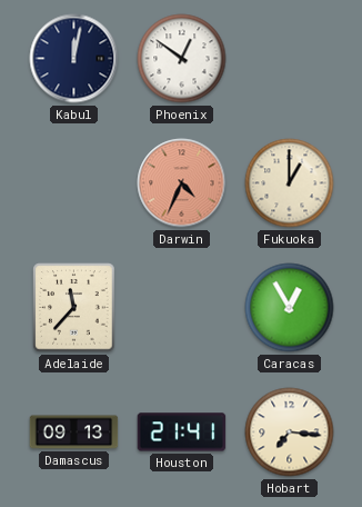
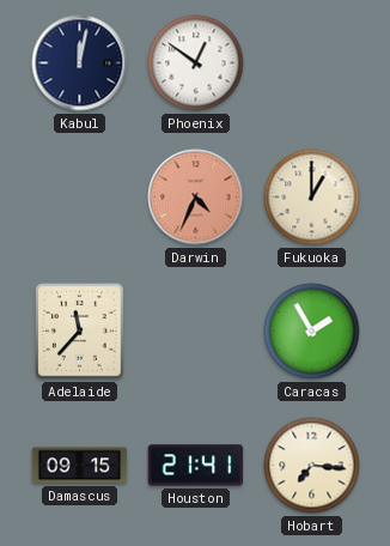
Caracas: 12:55 -> 1:55 (312, 332)
Damascus: 09:13 -> 09:15 (80, 466)
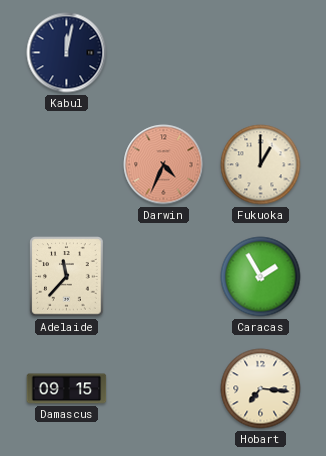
Phoenix: 12:51 -> none (196, 63)
Houston: 21:41 -> none (196, 466)
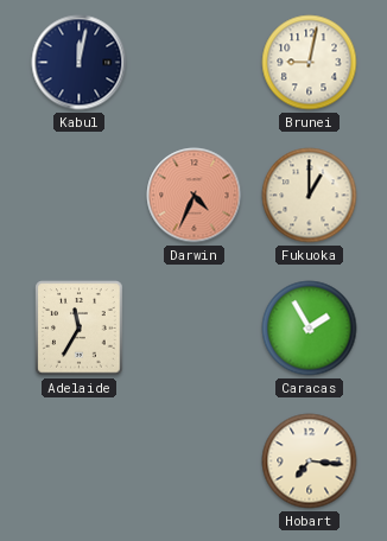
Brunei: none -> 9:02 (310, 63)
Adelaide: 11:37 -> 11:35 (80, 329)
Damascus: 09:15 -> none (67, 389)
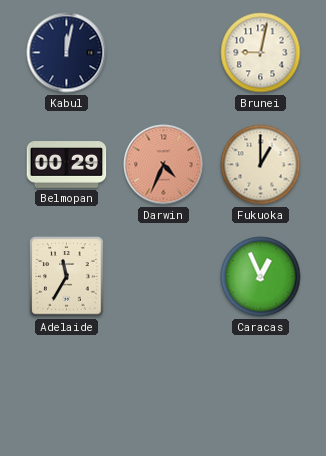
Belmopan: none -> 00:29 (67, 165)
Caracas: 1:55 -> 12:56 (261, 277)
Hobart: 7:16 -> none (310, 462)
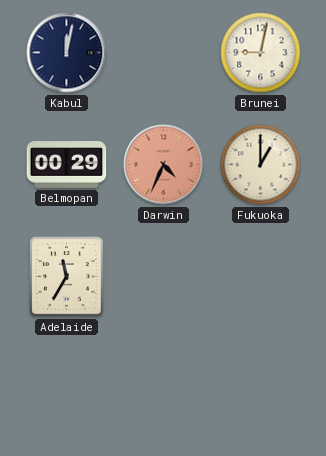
Caracas: 12:56 -> none (261, 277)
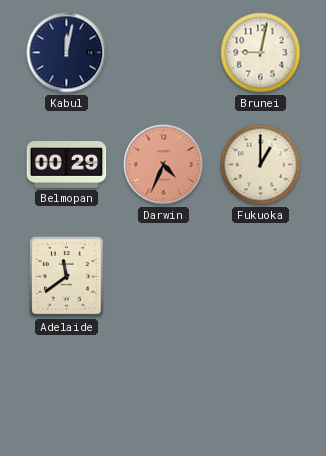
Adelaide: 11:35 -> 11:39 (67, 277)
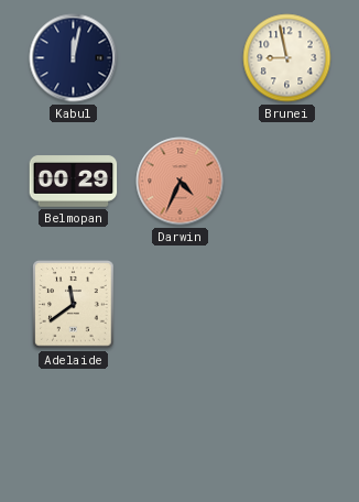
Brunei: 9:02 -> 8:58 (287, 58)
Fukuoka: 1:00 -> none (261, 165)
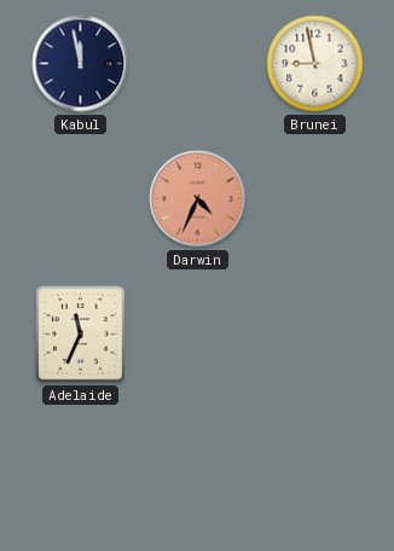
Kabul: 12:02 -> 11:58 (81, 64)
Belmopan: 00:29 -> none (74, 182)
Adelaide: 11:39 -> 11:34 (81, 335)
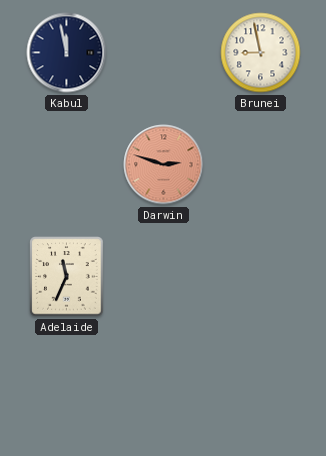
Darwin: 4:34 -> 2:48 (164, 165)
